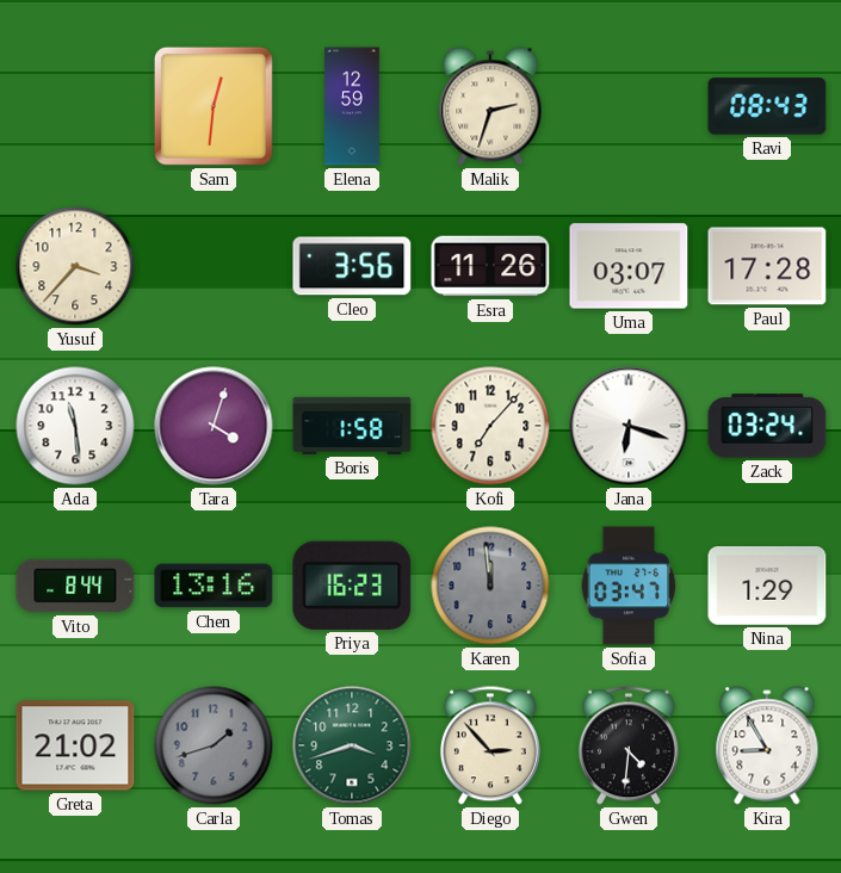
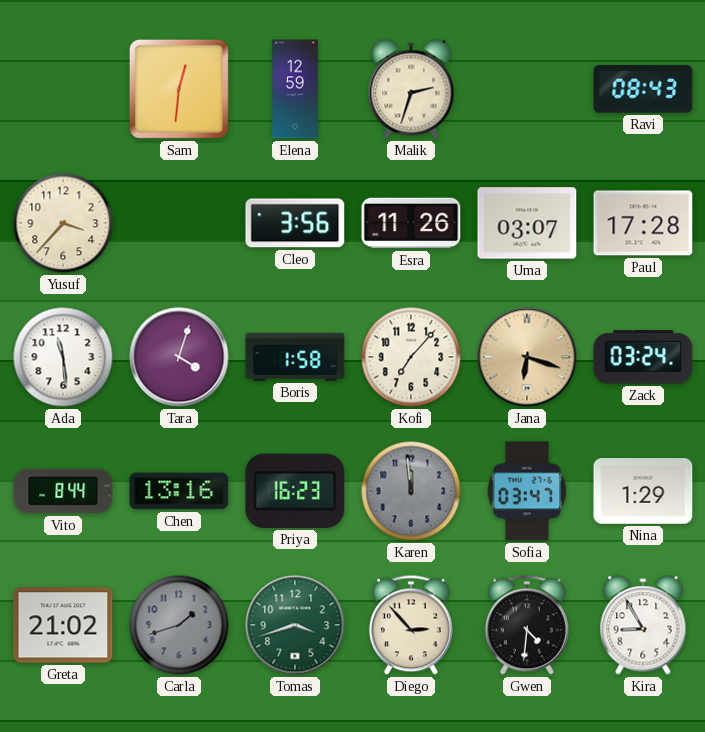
Jana dial: white -> champagne (527, 357)
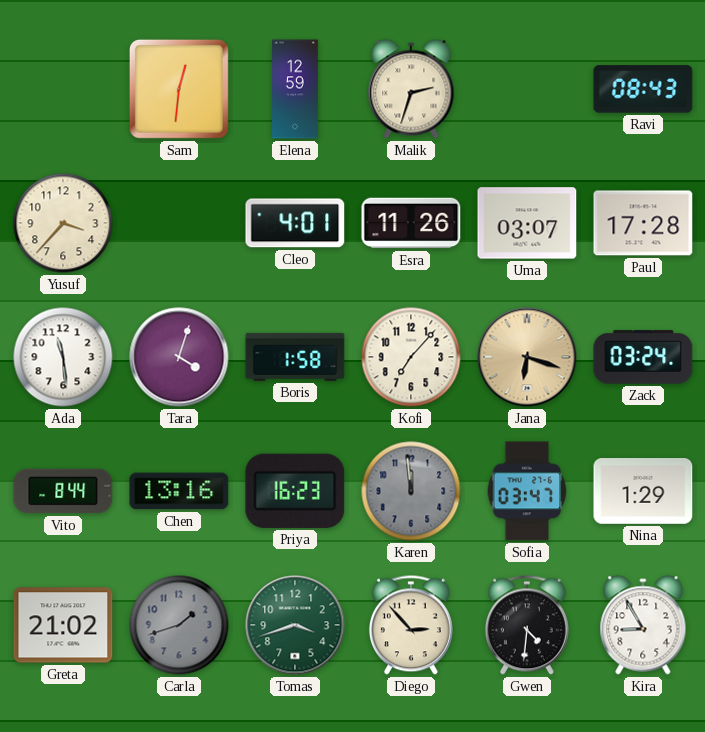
Cleo: 3:56 -> 4:01 (295, 223)
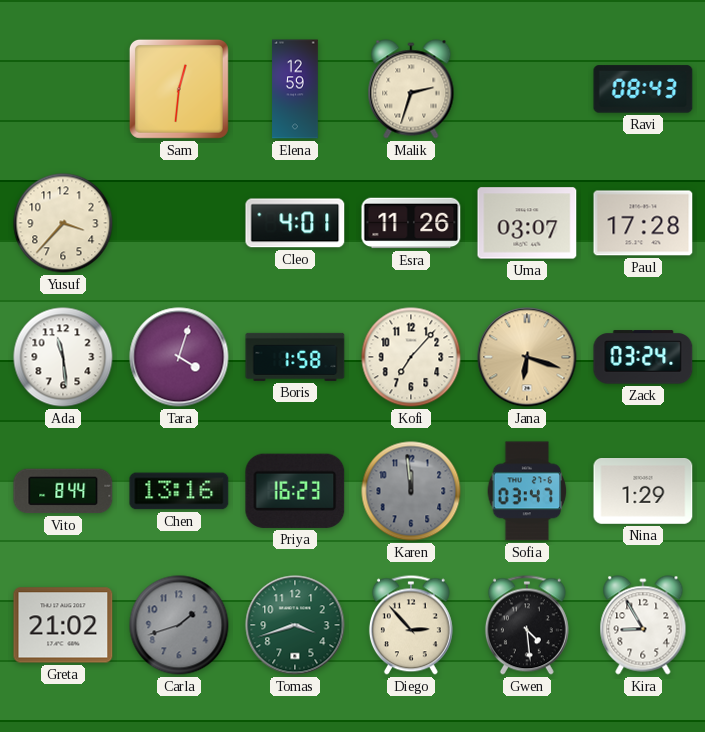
Gwen: 4:31 -> 4:29 (527, 625)
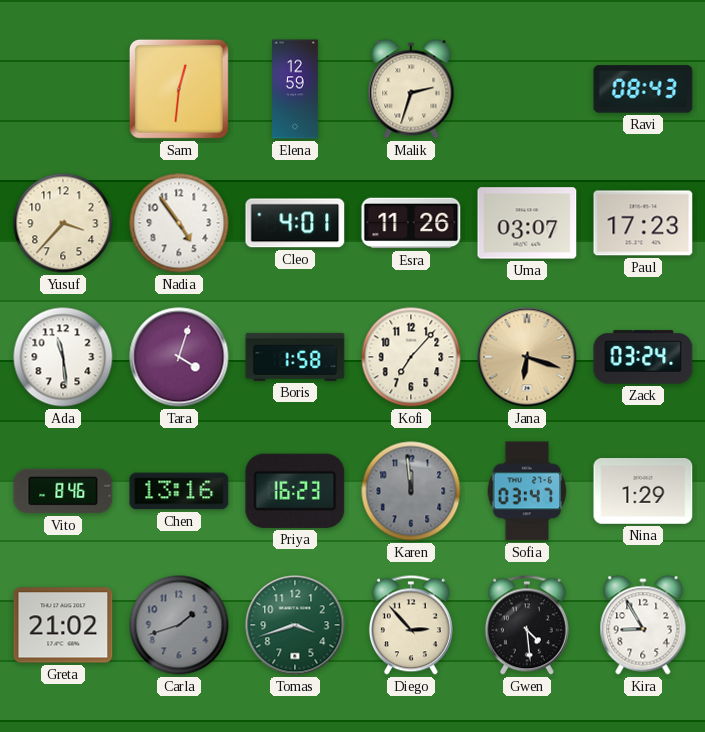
Nadia: none -> 4:54 (179, 223)
Paul: 17:28 -> 17:23 (643, 223)
Vito: 8:44 -> 8:46 (63, 491)
